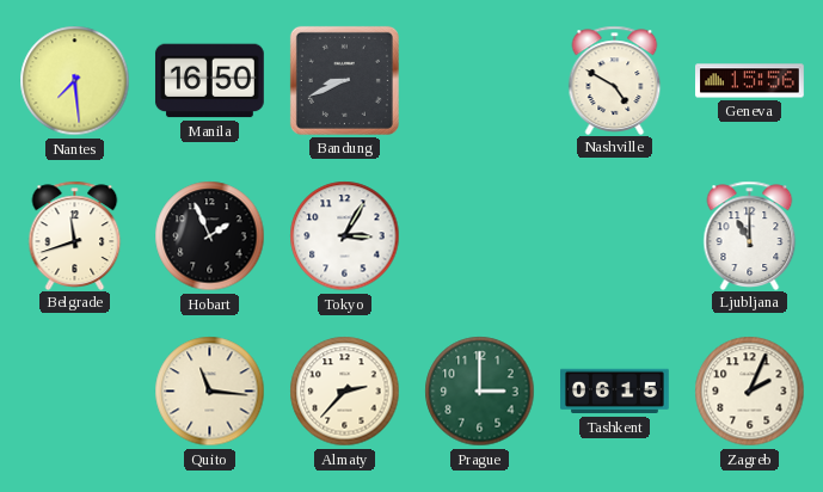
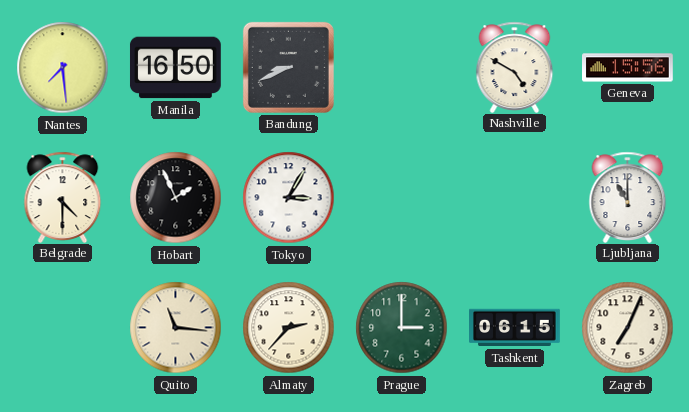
Belgrade: 11:42 -> 4:30 (63, 197)
Zagreb: 2:04 -> 7:04 (628, 328)
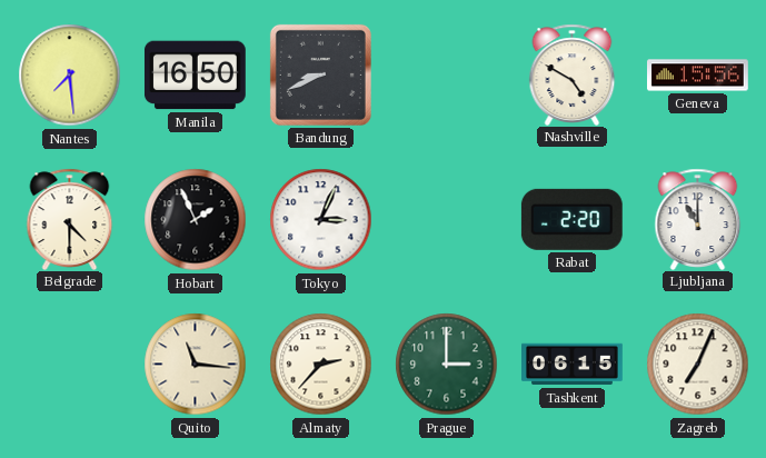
Tokyo: 3:05 -> 3:04 (321, 220)
Rabat: none -> 2:20 (571, 219)
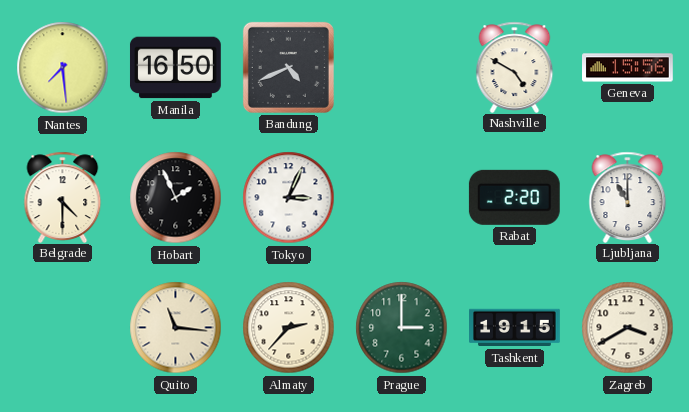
Bandung: 8:41 -> 4:41 (288, 67)
Tashkent: 06:15 -> 19:15 (515, 328)
Zagreb: 7:04 -> 3:40 (628, 328)
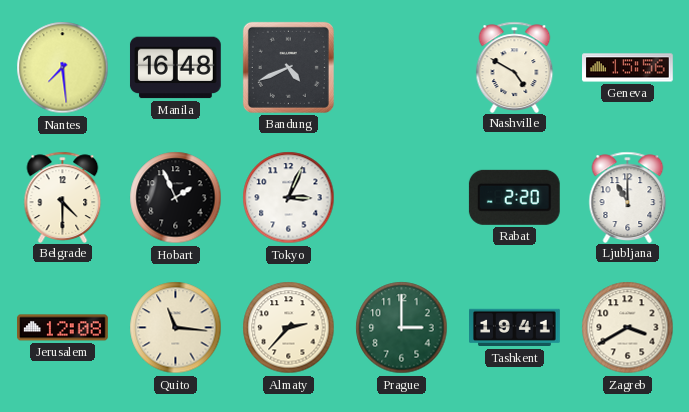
Manila: 16:50 -> 16:48 (175, 68)
Jerusalem: none -> 12:08 (63, 328)
Tashkent: 19:15 -> 19:41 (515, 328)
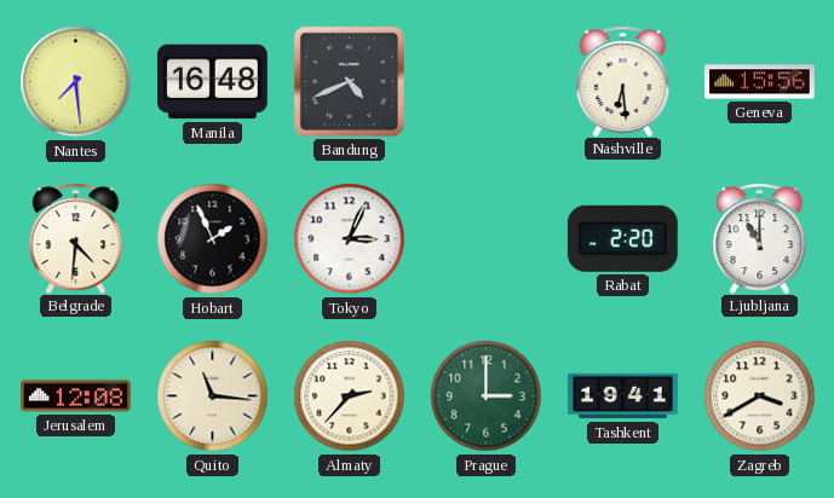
Nashville: 4:50 -> 6:29 (623, 81)
Belgrade: 4:30 -> 4:31 (76, 238)
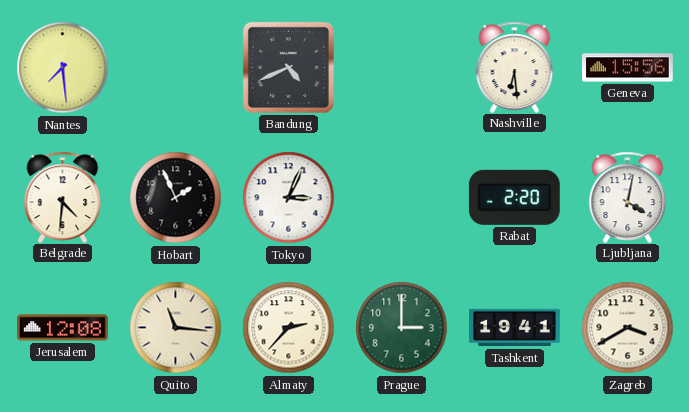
Manila: 16:48 -> none (212, 82)
Ljubljana: 11:00 -> 4:02 (628, 197)
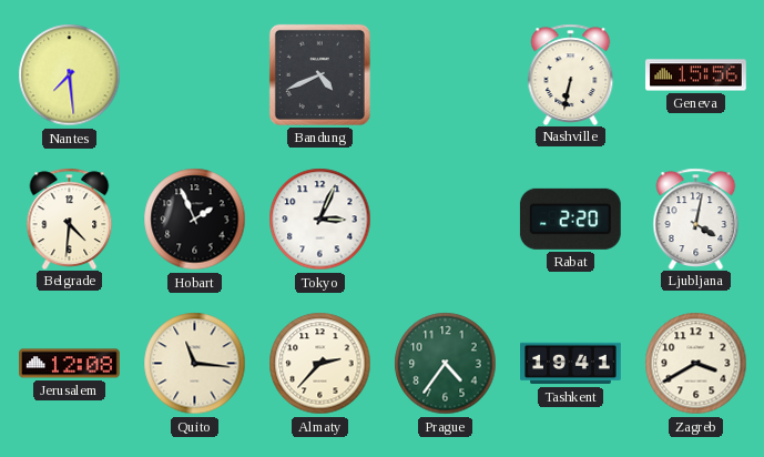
Nashville: 6:29 -> 6:32 (571, 74)
Prague: 3:00 -> 4:36 (446, 364)
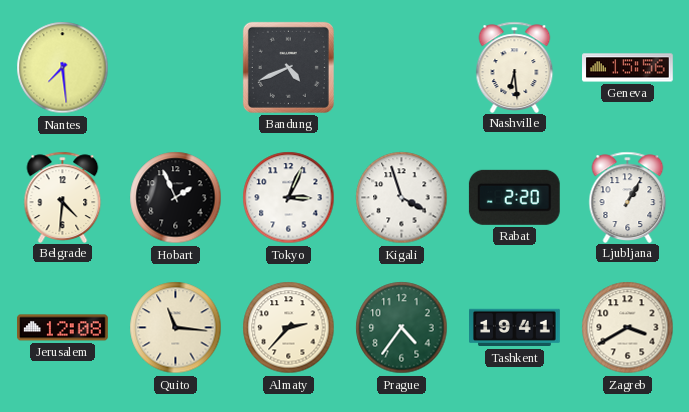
Nashville: 6:32 -> 6:29 (515, 67)
Kigali: none -> 3:57 (402, 198)
Ljubljana: 4:02 -> 1:05 (628, 197)
